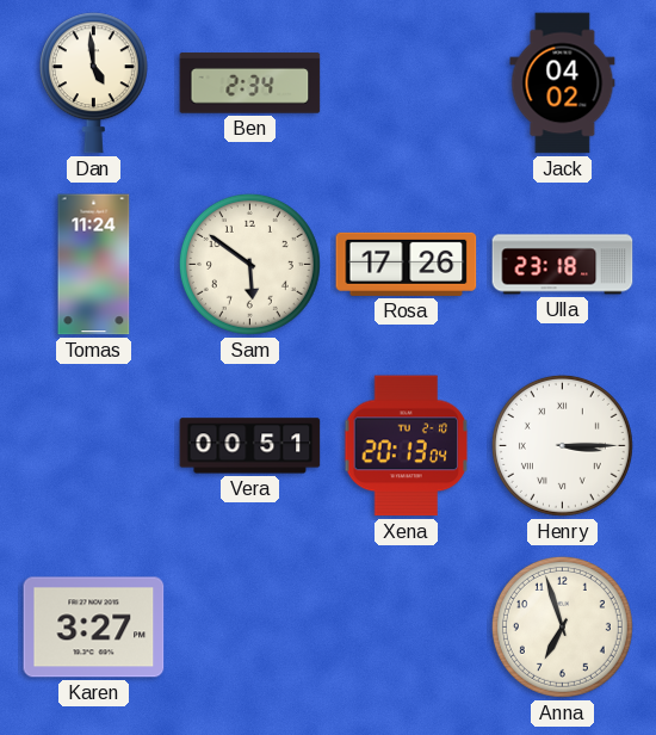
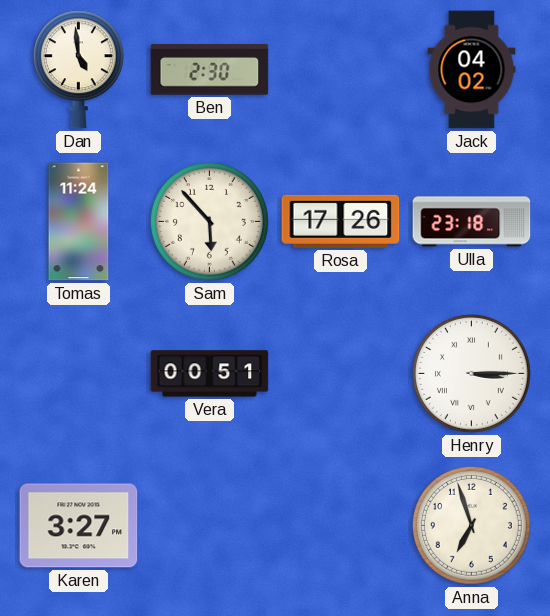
Ben: 2:34 -> 2:30 (210, 70)
Sam: 5:51 -> 5:53 (209, 221)
Xena: 20:13 -> none (407, 446)
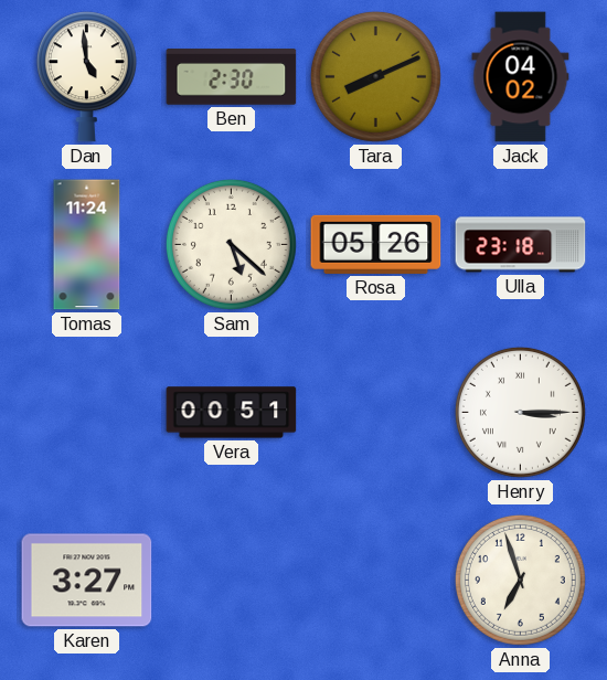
Tara: none -> 8:11 (375, 76)
Sam: 5:53 -> 5:22 (231, 244)
Rosa: 17:26 -> 05:26 (376, 244)
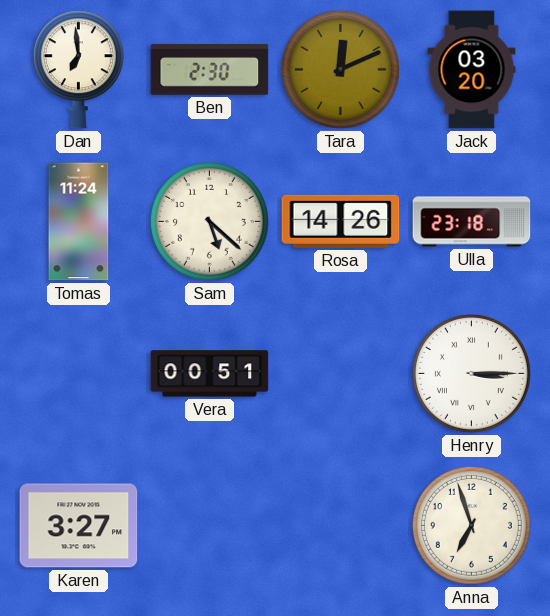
Dan: 4:59 -> 6:59 (78, 70)
Tara: 8:11 -> 12:11 (340, 69)
Jack: 04:02 -> 03:20 (472, 70)
Rosa: 05:26 -> 14:26 (341, 221)
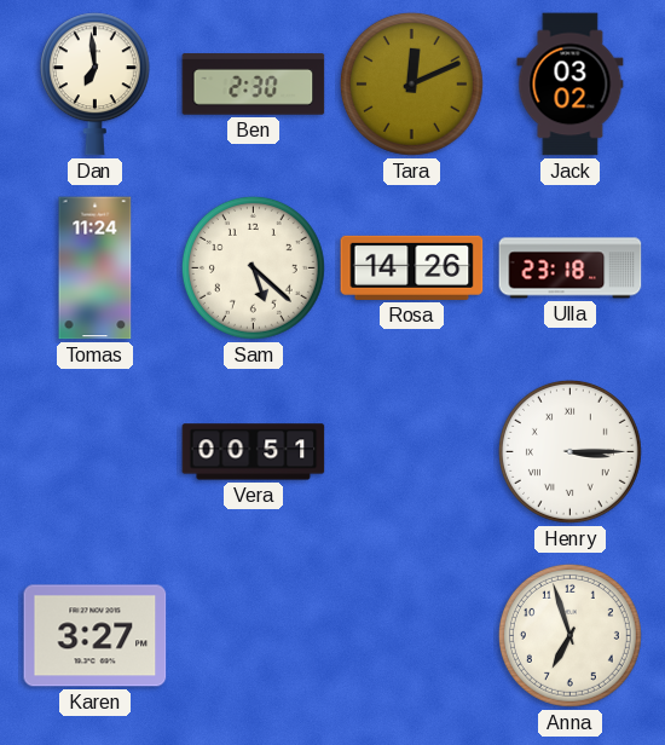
Jack: 03:20 -> 03:02 (571, 85)
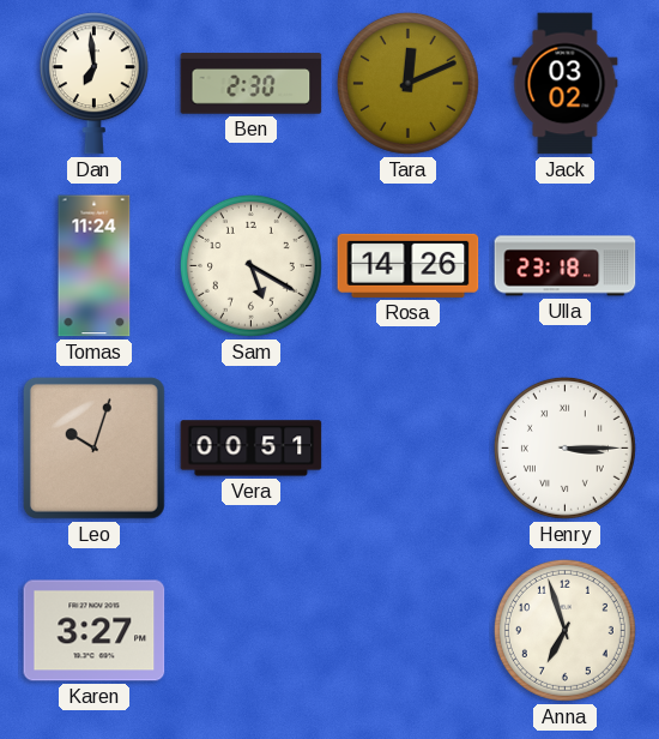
Sam: 5:22 -> 5:20 (250, 265)
Leo: none -> 10:03 (93, 447)
